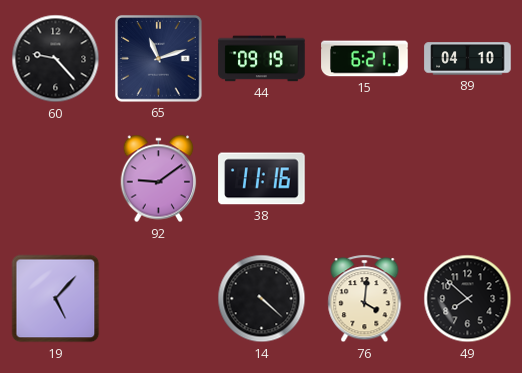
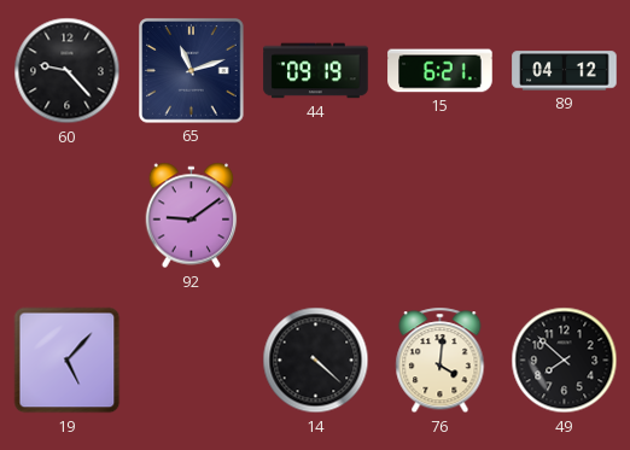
89: 04:10 -> 04:12 (565, 71)
38: 11:16 -> none (262, 179)
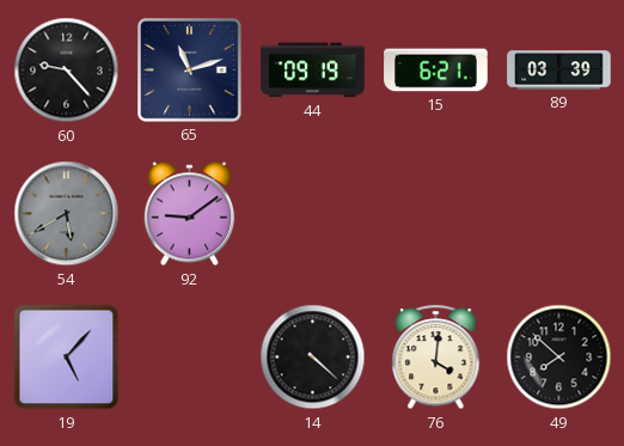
89: 04:12 -> 03:39 (559, 71)
54: none -> 5:40 (67, 214)
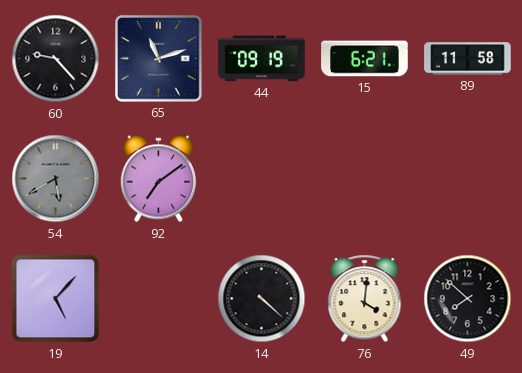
89: 03:39 -> 11:58 (468, 59)
92: 9:09 -> 7:09 (159, 179)
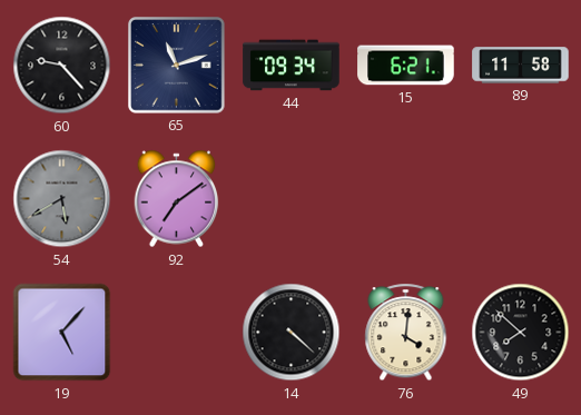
44: 09:19 -> 09:34 (292, 66)
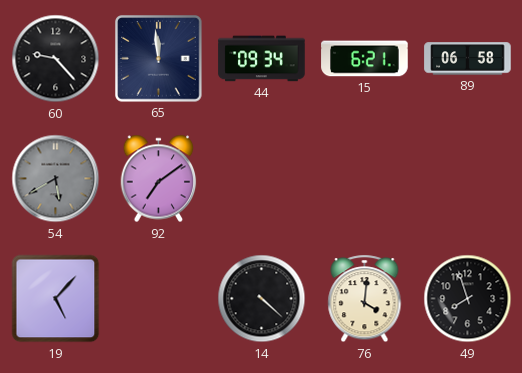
65: 11:12 -> 11:59 (159, 59)
89: 11:58 -> 06:58 (468, 59)
49: 7:52 -> 7:57 (468, 299)
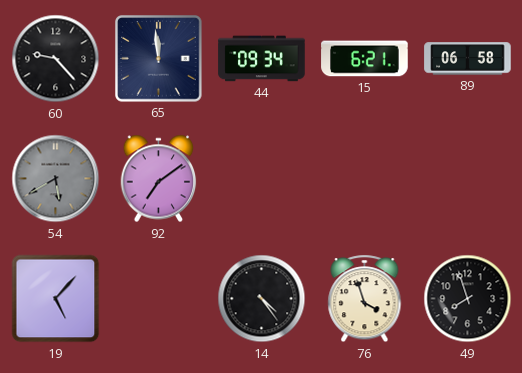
14: 4:22 -> 4:24 (262, 299)
76: 4:01 -> 3:57 (365, 299)
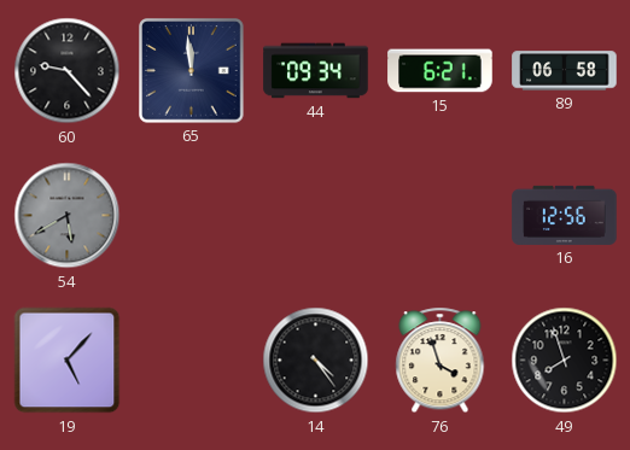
92: 7:09 -> none (159, 179)
16: none -> 12:56 (565, 215)
